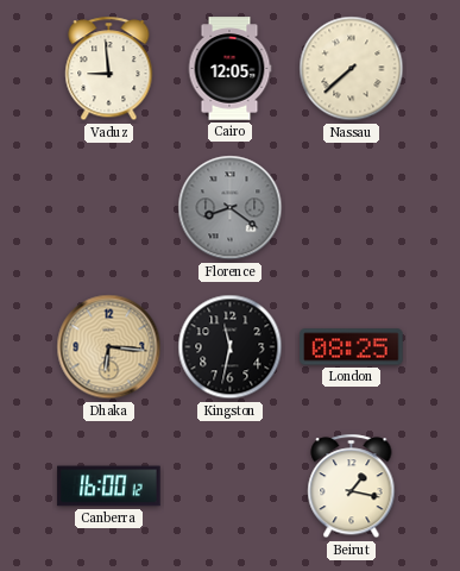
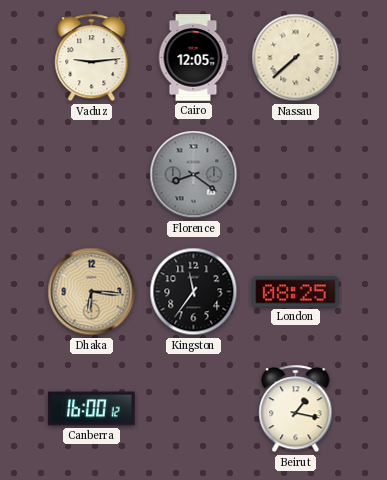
Vaduz: 8:59 -> 9:14 (92, 58)
Kingston: 11:32 -> 11:36 (194, 292)
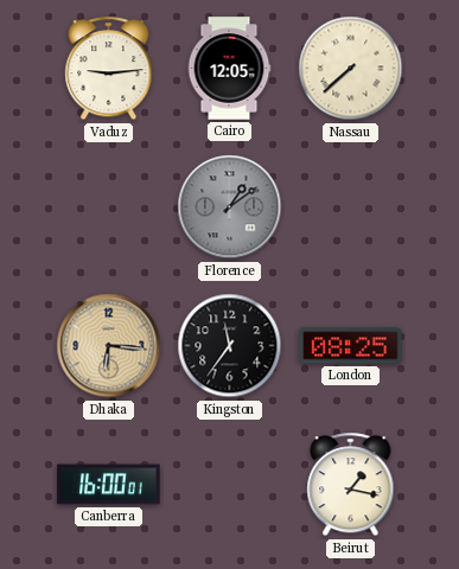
Florence: 8:21 -> 1:09 (230, 207)
Canberra: 16:00:12 -> 16:00:01 (109, 485)
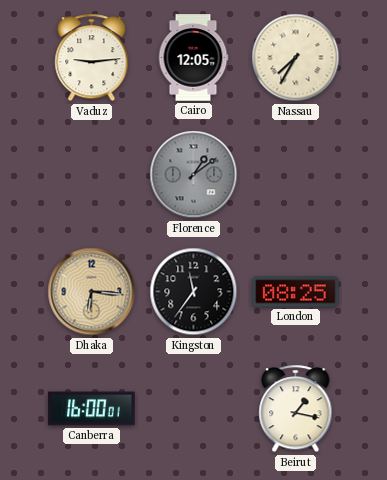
Nassau: 7:38 -> 7:35 (296, 58)
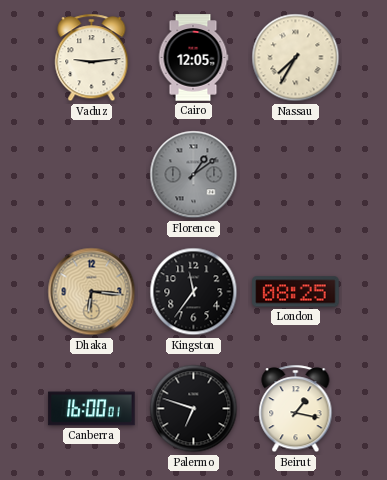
Palermo: none -> 6:48 (194, 409)
